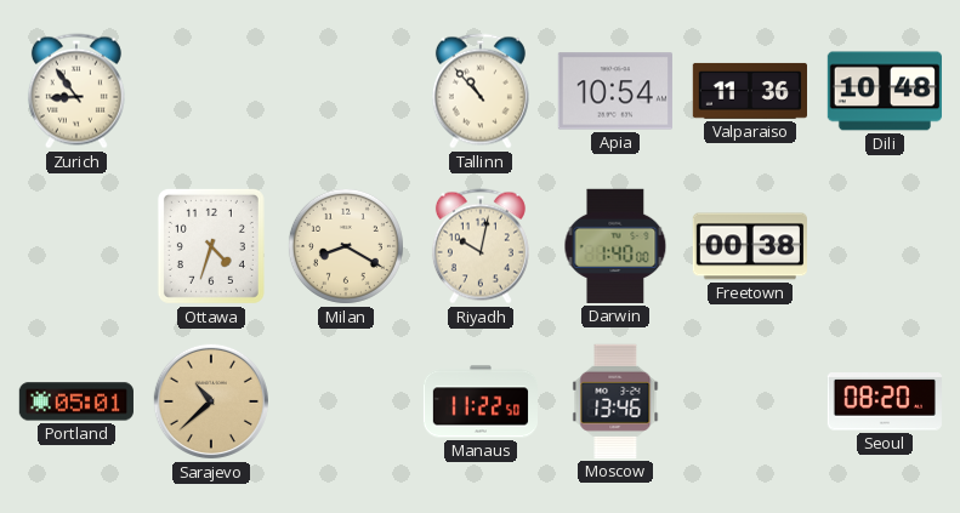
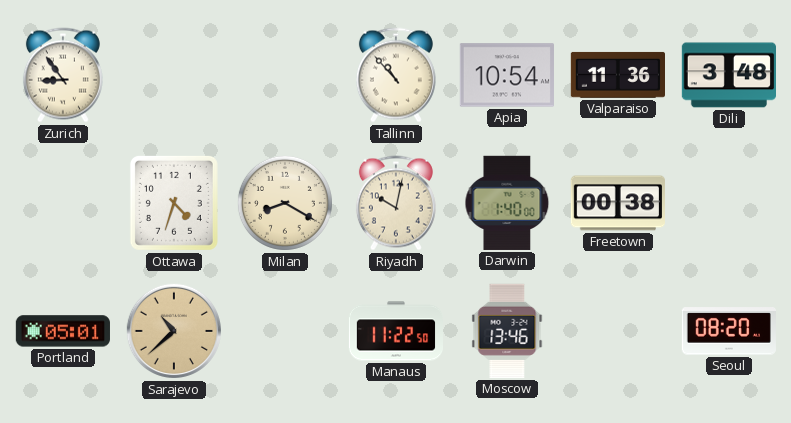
Dili: 10:48 -> 3:48 (728, 75)
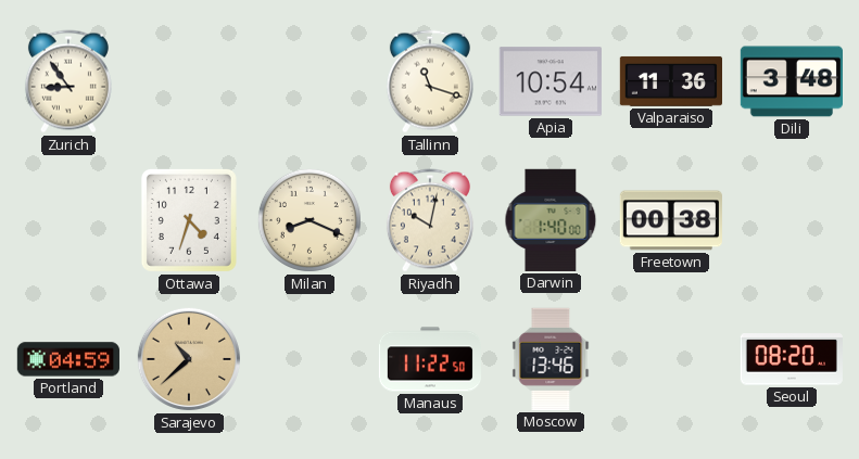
Tallinn: 10:53 -> 11:18 (430, 81)
Milan: 8:20 -> 8:19 (310, 220)
Portland: 05:01 -> 04:59 (68, 359)
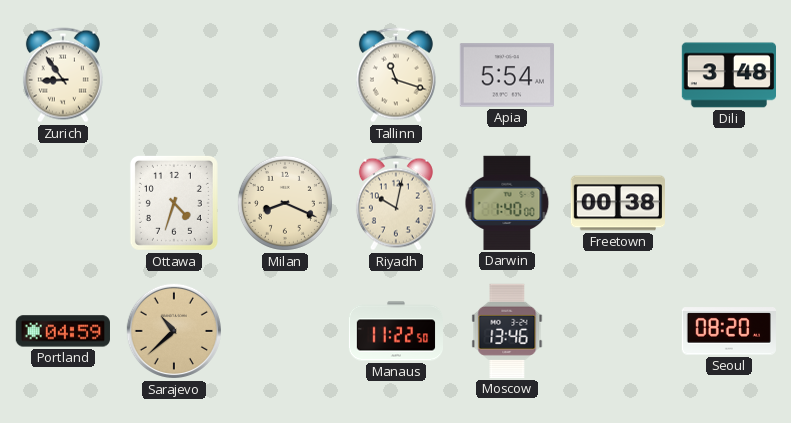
Apia: 10:54 -> 5:54 (507, 75)
Valparaiso: 11:36 -> none (670, 81)
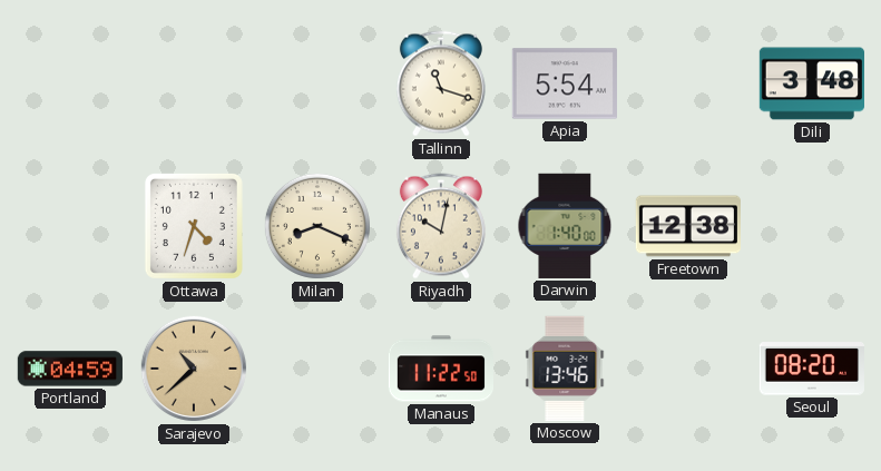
Zurich: 8:54 -> none (63, 75)
Freetown: 00:38 -> 12:38 (688, 226)
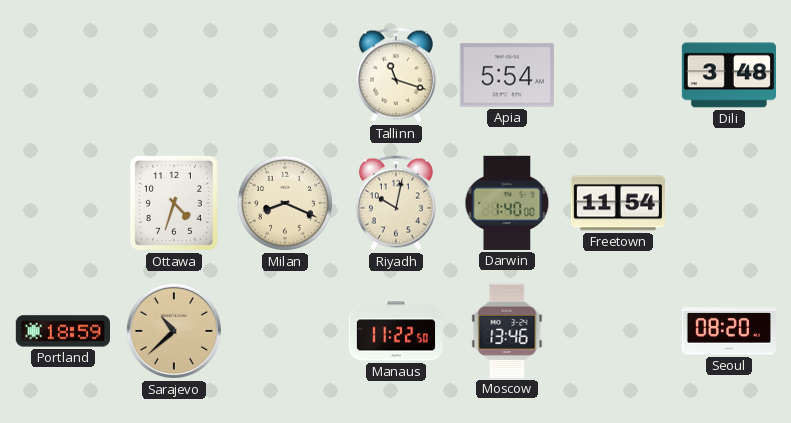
Freetown: 12:38 -> 11:54 (618, 203)
Portland: 04:59 -> 18:59 (63, 331)
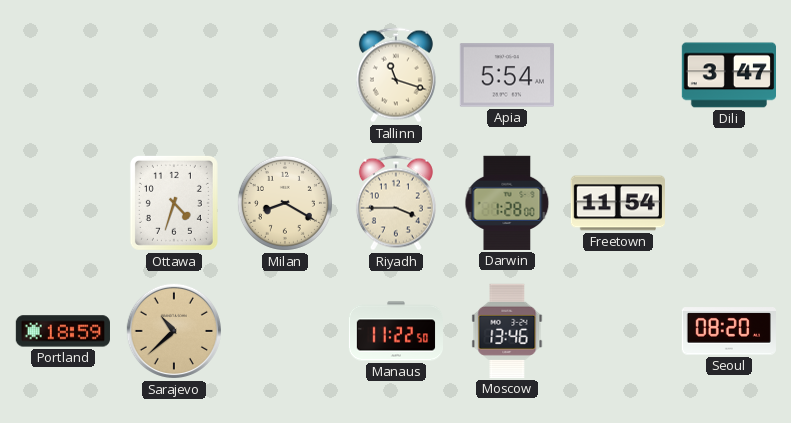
Dili: 3:48 -> 3:47 (728, 75)
Milan: 8:19 -> 8:20 (285, 203)
Riyadh: 10:02 -> 3:45 (396, 203)
Darwin: 1:40 -> 1:28 (507, 203)
